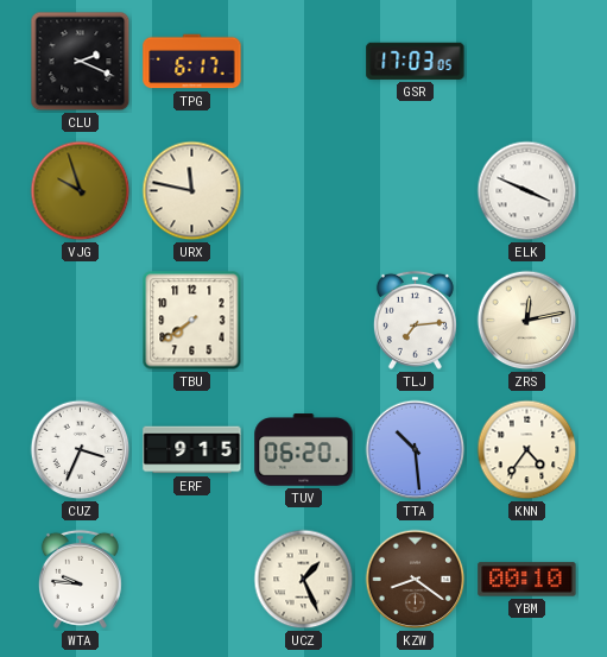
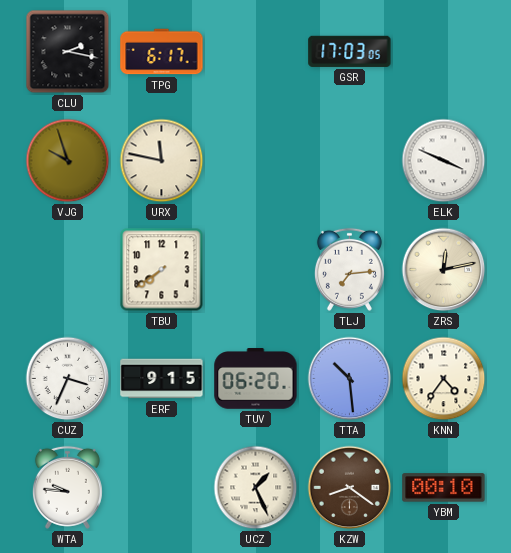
CLU: 2:19 -> 2:17 (68, 52)
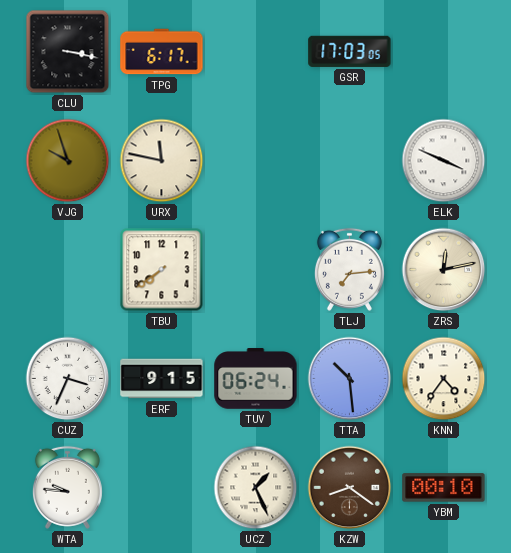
CLU: 2:17 -> 3:17 (68, 52)
TUV: 06:20 -> 06:24 (256, 379)
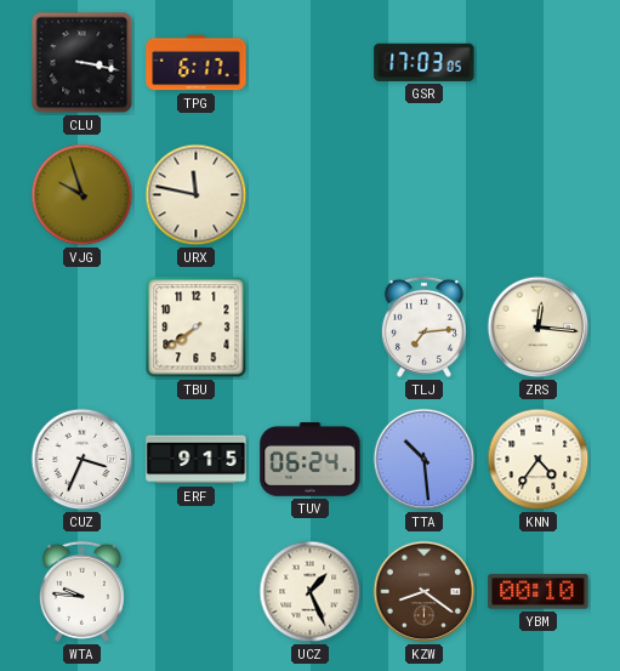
ELK: 3:49 -> none (444, 161)
ZRS: 12:13 -> 12:16 (539, 328)
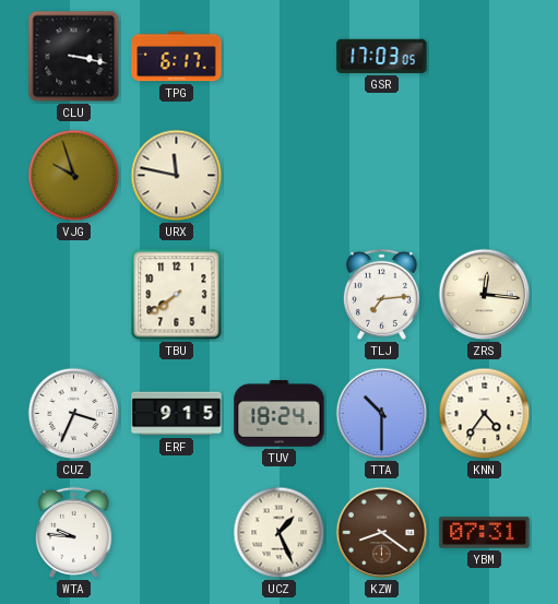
TUV: 06:24 -> 18:24 (280, 414)
TTA: 10:29 -> 10:30 (382, 414)
YBM: 00:10 -> 07:31 (485, 533)
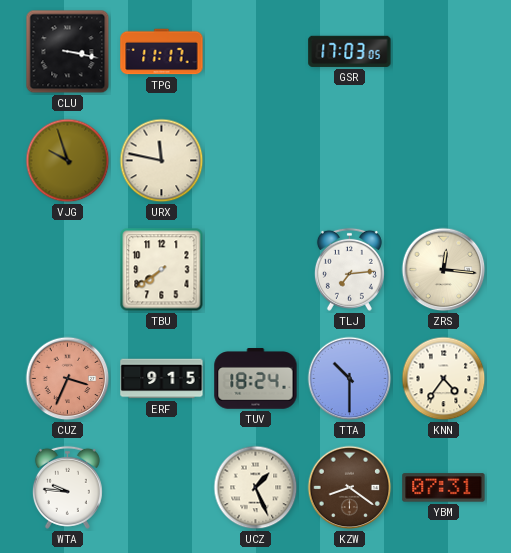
TPG: 6:17 -> 11:17 (162, 52)
CUZ dial: white -> salmon (68, 379)
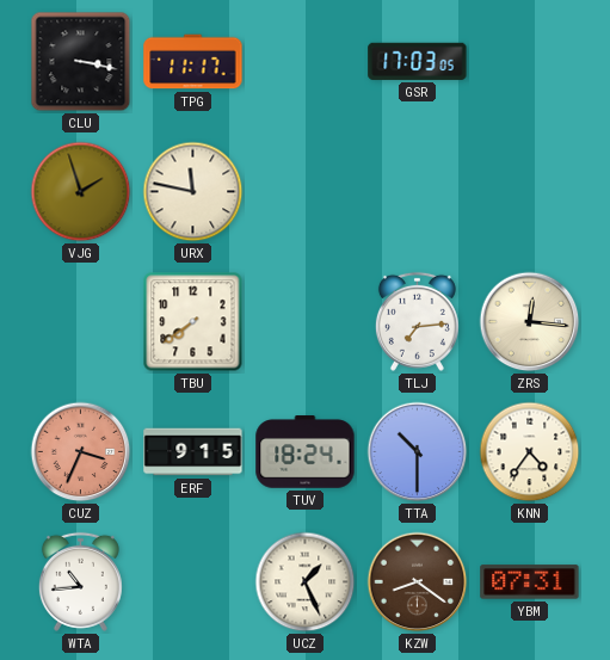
VJG: 9:57 -> 1:57 (81, 192)
WTA: 9:46 -> 10:44 (80, 581)
